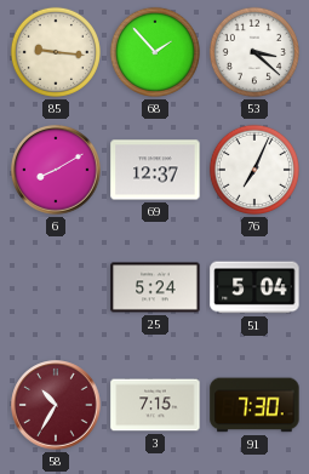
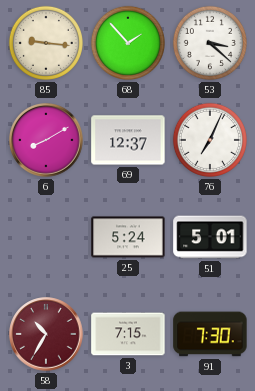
51: 5:04 -> 5:01 (210, 237)
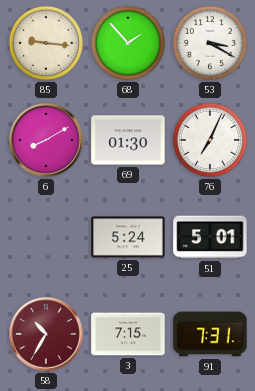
53: 3:22 -> 3:20 (210, 43)
69: 12:37 -> 01:30 (128, 140)
91: 7:30 -> 7:31 (210, 334)
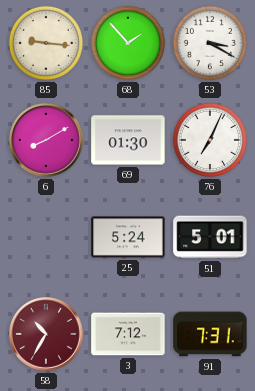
3: 7:15 -> 7:12 (128, 334)
